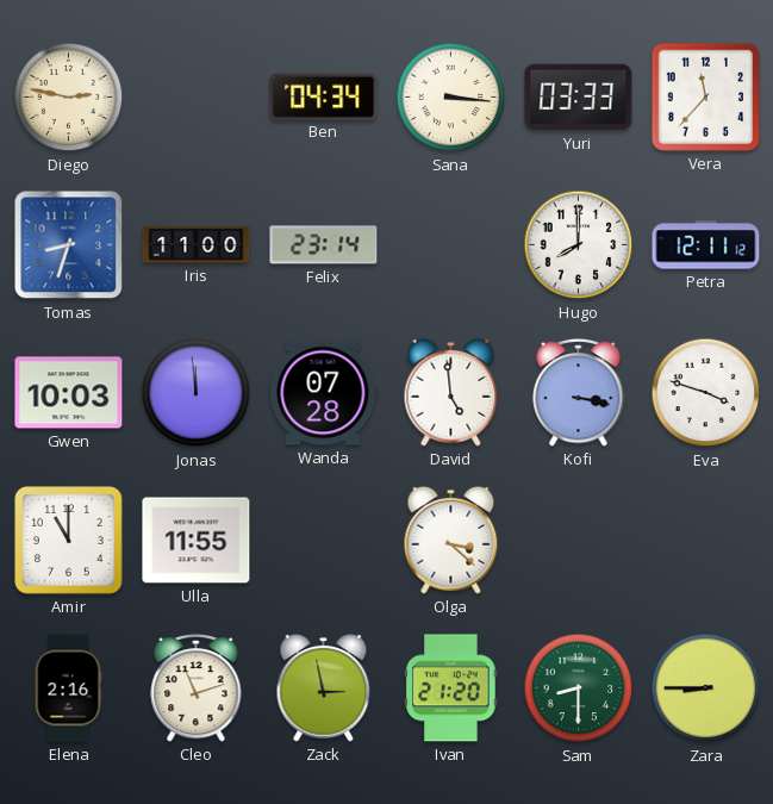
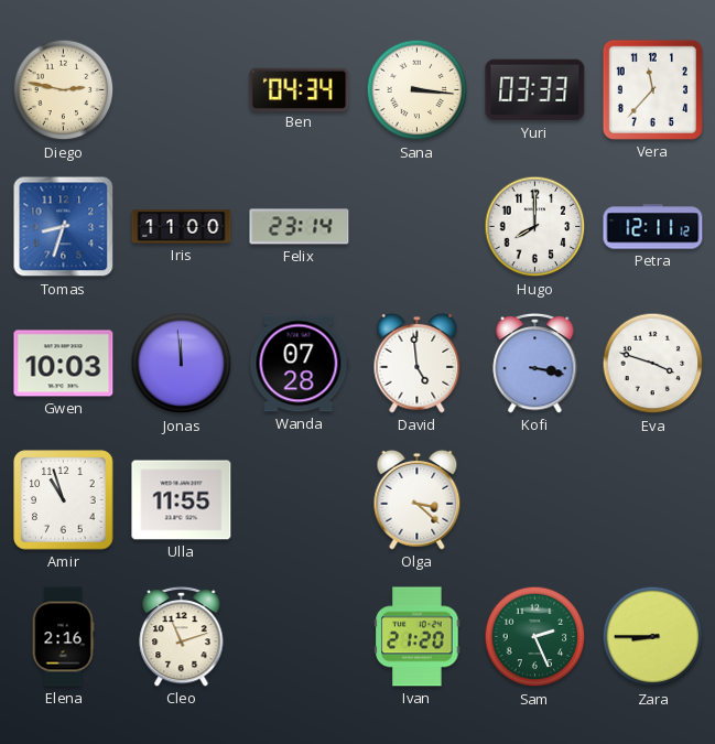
Amir: 11:00 -> 10:57 (64, 500)
Zack: 2:58 -> none (324, 687)
Sam: 8:30 -> 2:26 (535, 637)
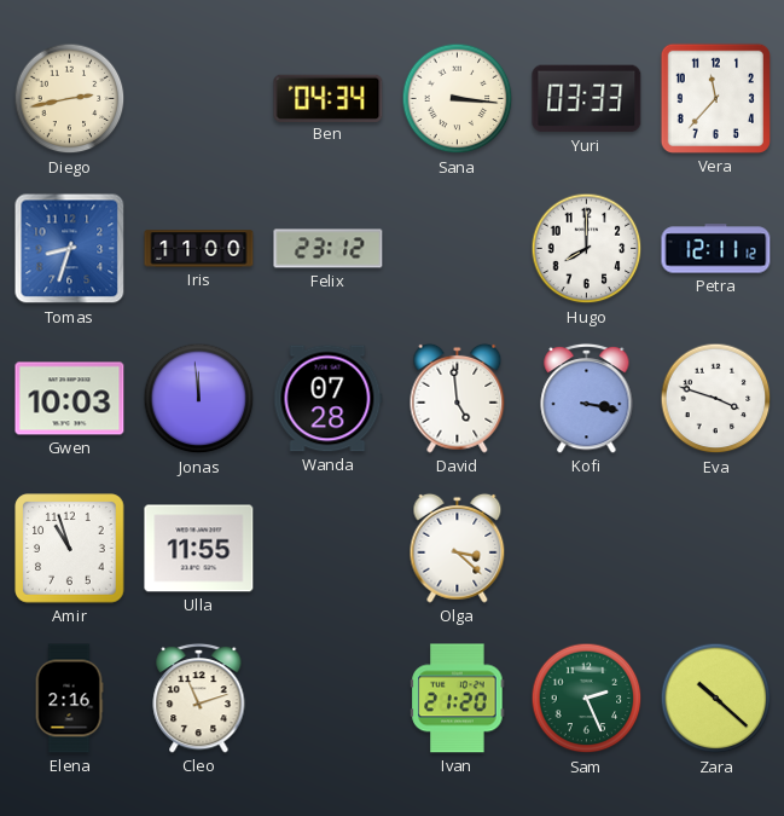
Diego: 2:47 -> 2:43 (70, 99)
Felix: 23:14 -> 23:12 (329, 249)
Zara: 8:45 -> 10:22 (716, 699)
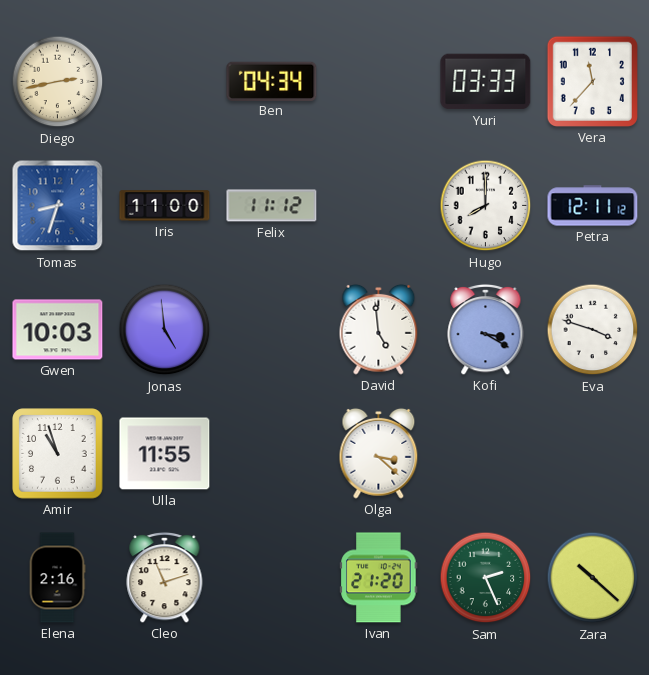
Sana: 3:16 -> none (458, 99)
Felix: 23:12 -> 11:12 (272, 206)
Jonas: 11:59 -> 4:59 (165, 330)
Wanda: 07:28 -> none (329, 399)
Kofi: 3:17 -> 3:20 (486, 329)
